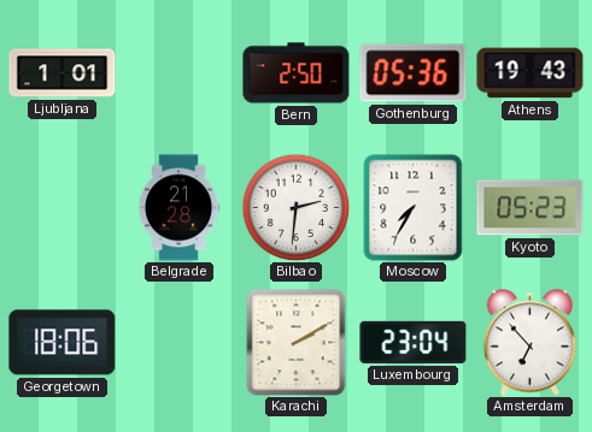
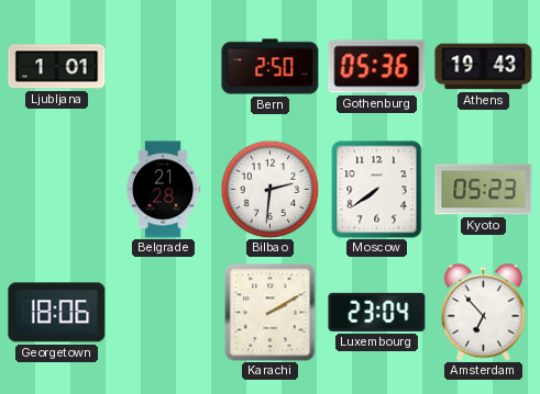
Moscow: 7:35 -> 7:39 (377, 190)
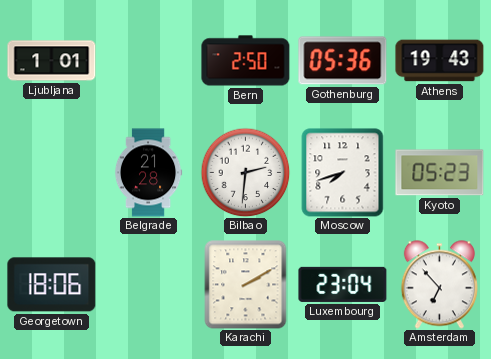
Moscow: 7:39 -> 7:42 (343, 173)
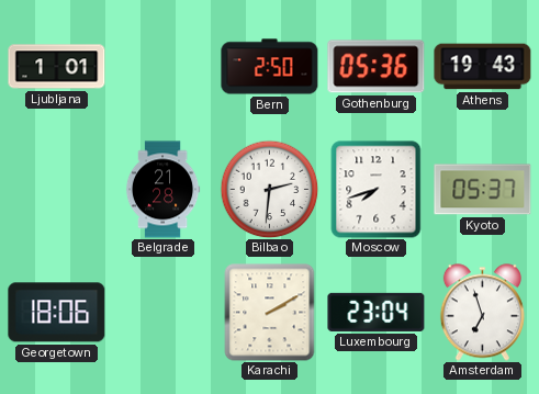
Kyoto: 05:23 -> 05:37 (483, 190)
Amsterdam: 6:53 -> 6:57 (482, 313)
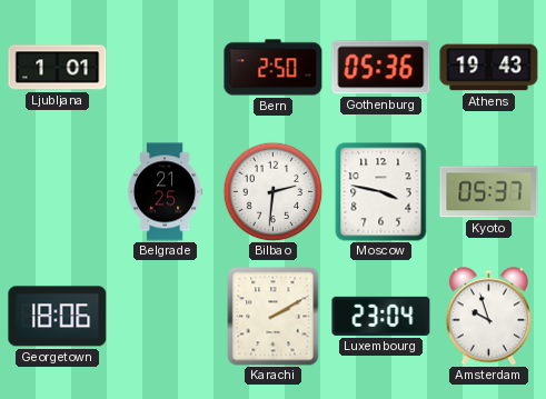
Belgrade: 21:28 -> 21:25 (165, 192)
Moscow: 7:42 -> 3:47 (381, 192)
Amsterdam: 6:57 -> 9:57 (488, 317)
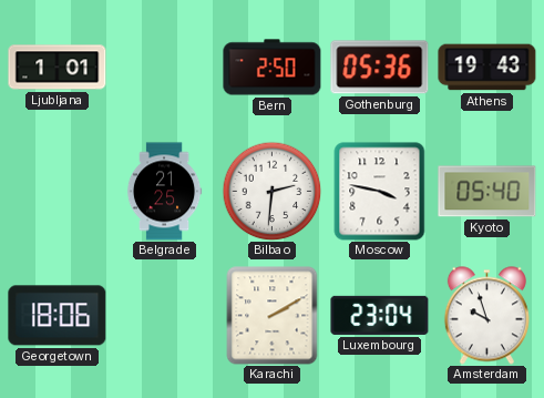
Kyoto: 05:37 -> 05:40 (487, 192)
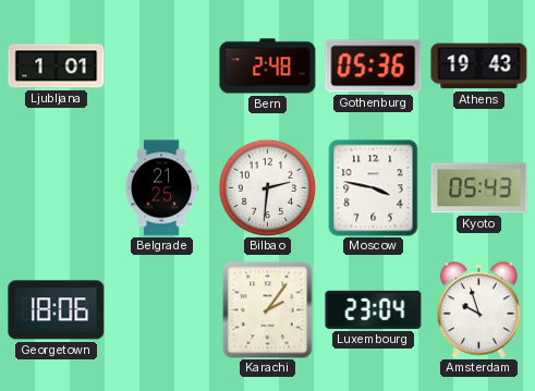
Bern: 2:50 -> 2:48 (268, 66)
Kyoto: 05:40 -> 05:43 (479, 188)
Karachi: 2:10 -> 2:06 (268, 310)
